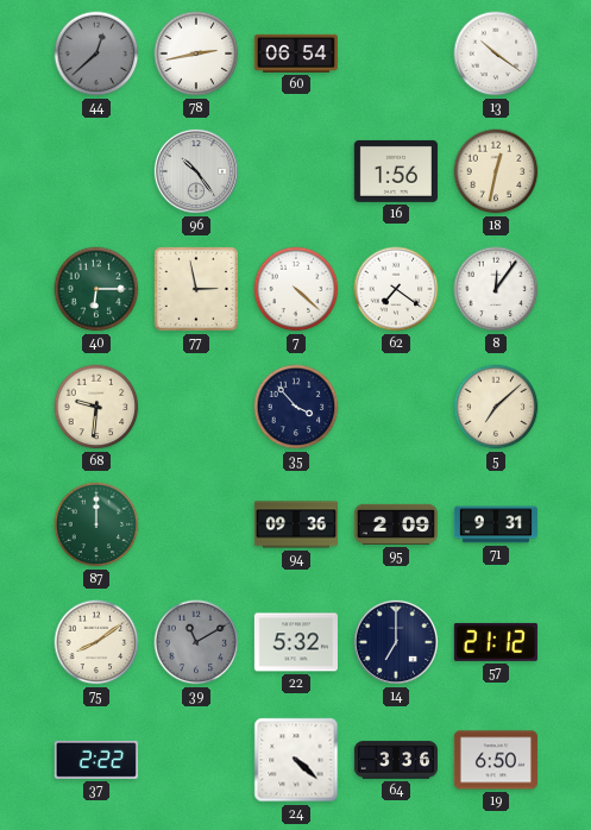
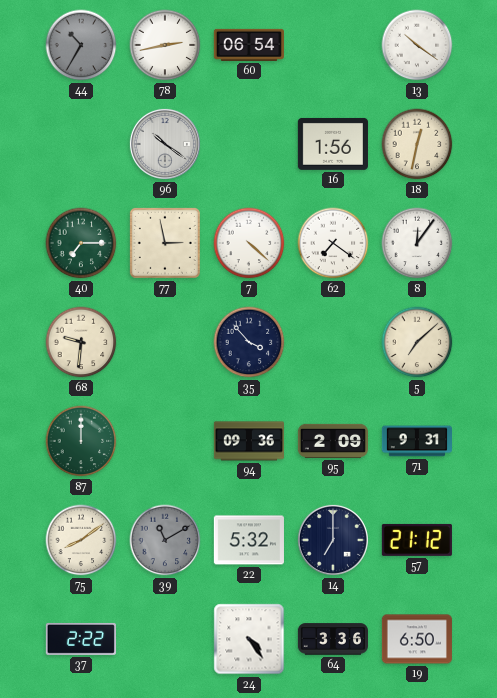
44: 12:38 -> 10:35 (81, 45)
96: 10:24 -> 10:21 (165, 144)
40: 6:15 -> 7:15 (81, 243)
24: 4:22 -> 4:24 (249, 639)
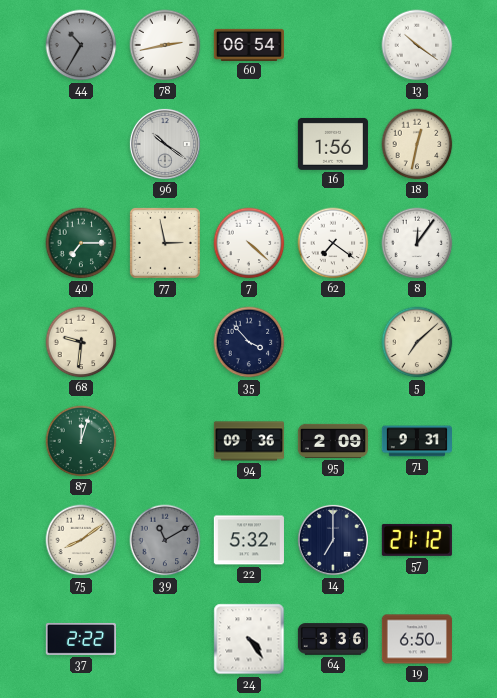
87: 12:00 -> 12:03 (81, 441)
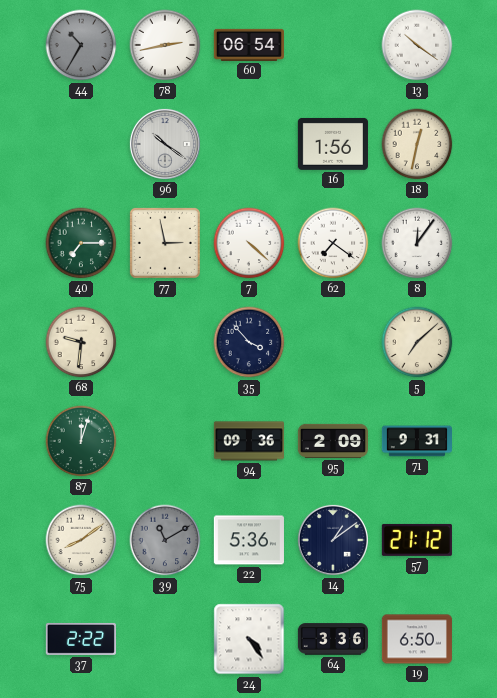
22: 5:32 -> 5:36 (249, 540)
14: 7:00 -> 1:09 (333, 540)
